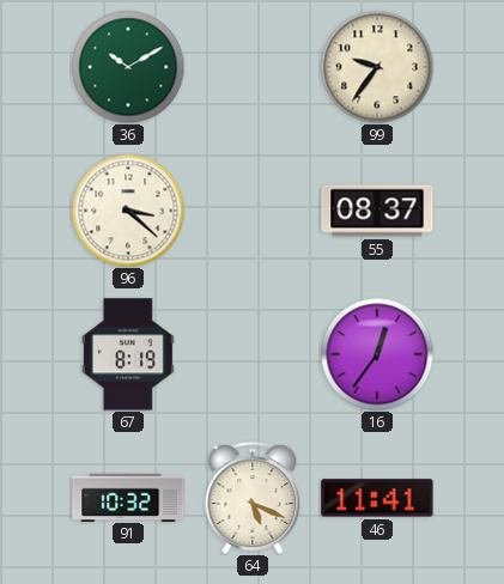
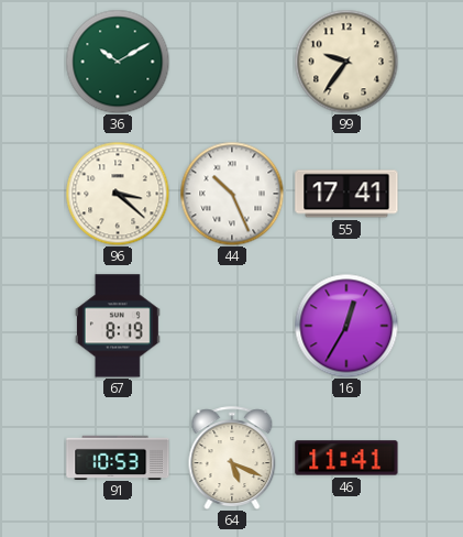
44: none -> 10:26 (232, 194)
55: 08:37 -> 17:41 (346, 194)
16: 12:36 -> 12:35 (346, 326)
91: 10:32 -> 10:53 (118, 457)
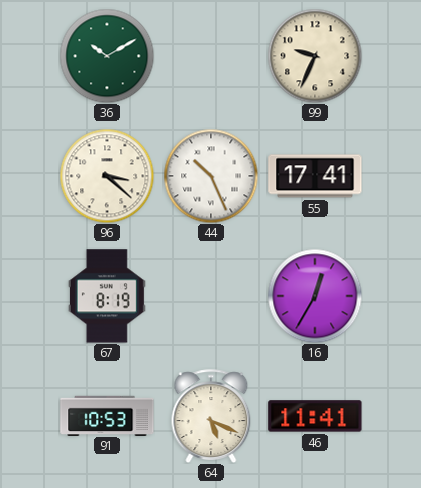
99: 9:36 -> 9:34 (315, 56)
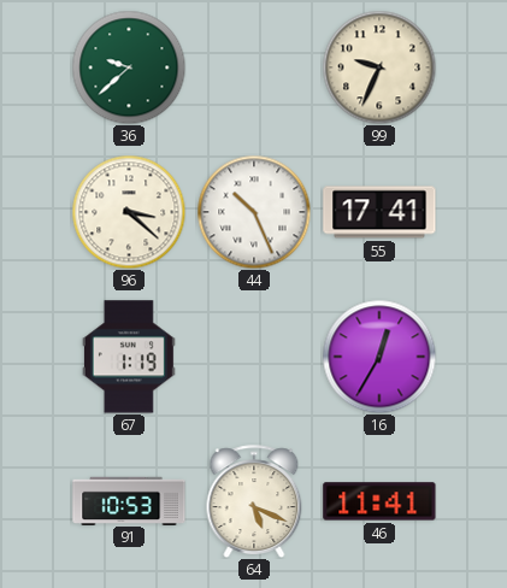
36: 10:10 -> 9:38 (129, 67)
67: 8:19 -> 1:19 (129, 357)
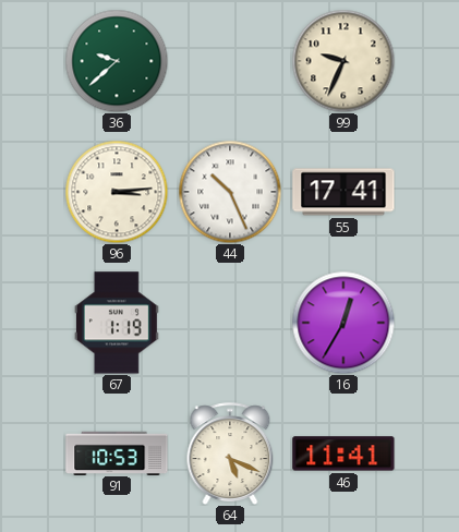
96: 3:22 -> 3:14 (117, 192)
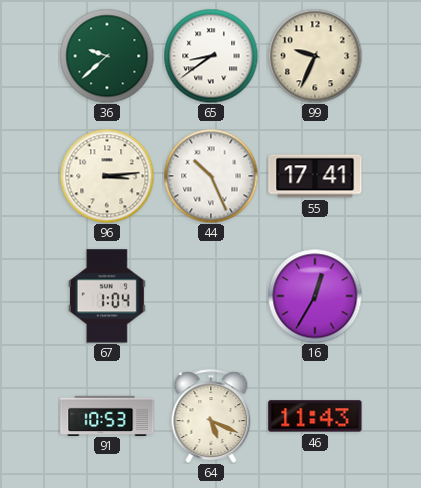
65: none -> 8:39 (211, 56)
67: 1:19 -> 1:04 (107, 296)
46: 11:41 -> 11:43 (315, 416)
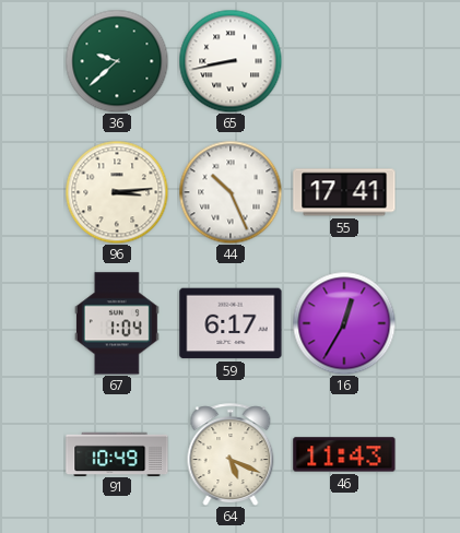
65: 8:39 -> 8:43 (231, 61)
99: 9:34 -> none (315, 56)
59: none -> 6:17 (231, 323)
91: 10:53 -> 10:49 (117, 453)
